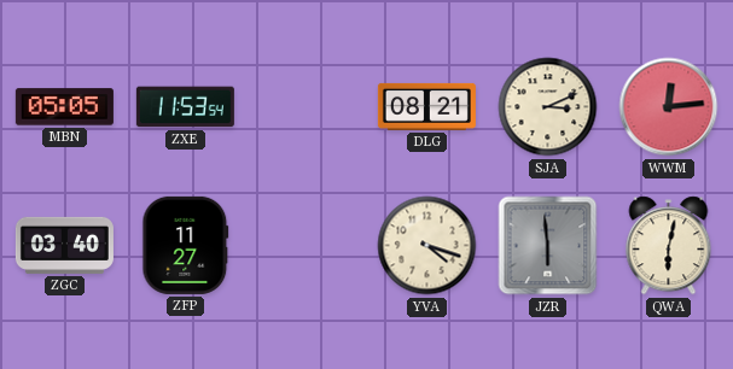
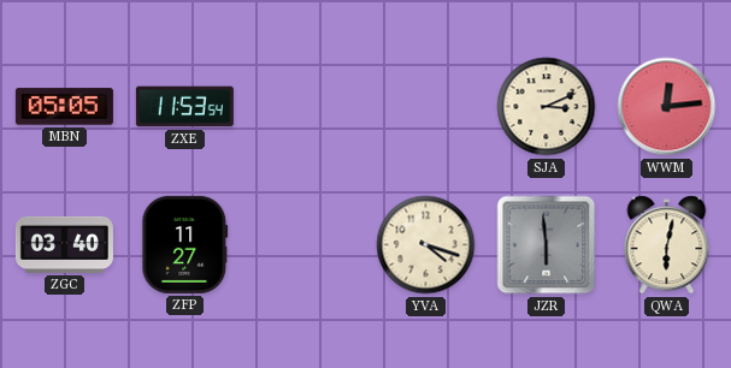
DLG: 08:21 -> none (426, 106)
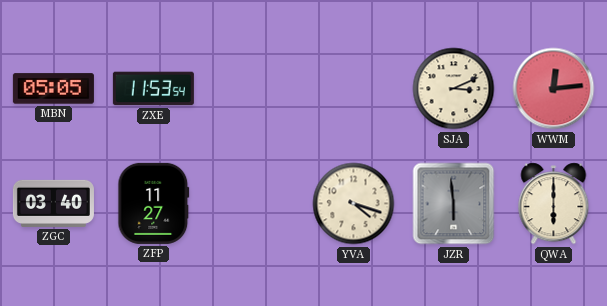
QWA: 6:02 -> 6:00 (554, 204)
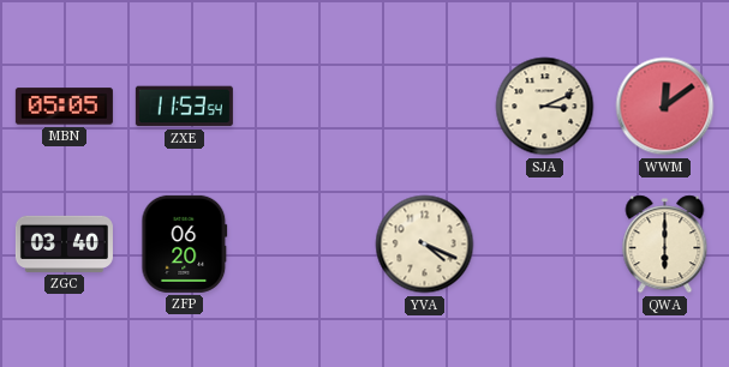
WWM: 12:14 -> 12:09 (665, 107)
ZFP: 11:27 -> 06:20 (185, 243)
YVA: 4:18 -> 4:19 (425, 245)
JZR: 5:59 -> none (454, 204)
